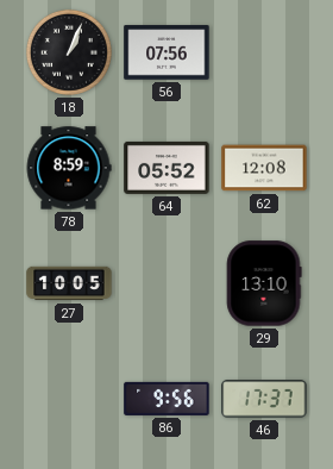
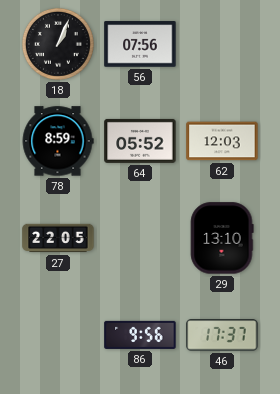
62: 12:08 -> 12:03 (222, 141)
27: 10:05 -> 22:05 (58, 238)
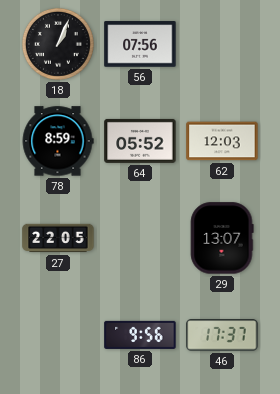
29: 13:10 -> 13:07 (222, 238)
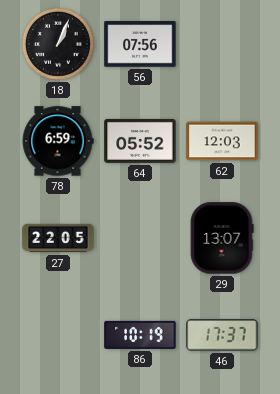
78: 8:59 -> 6:59 (58, 141)
86: 9:56 -> 10:19 (140, 335)
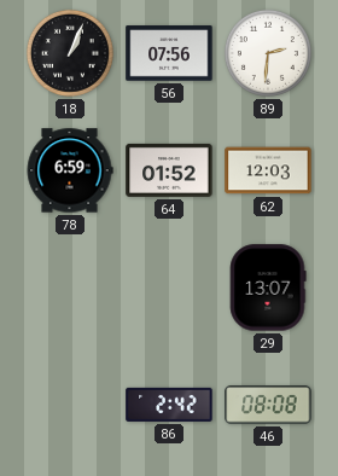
89: none -> 2:31 (268, 53)
64: 05:52 -> 01:52 (169, 170)
27: 22:05 -> none (58, 238)
86: 10:19 -> 2:42 (169, 405)
46: 17:37 -> 08:08 (268, 405)
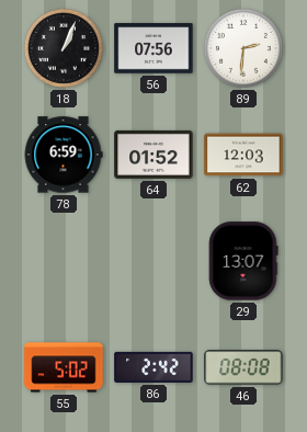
55: none -> 5:02 (64, 367)
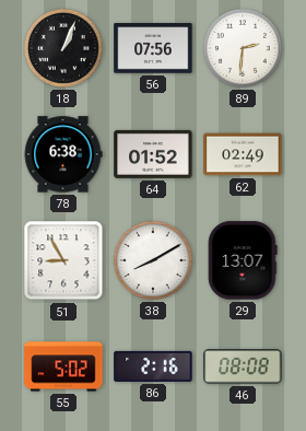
78: 6:59 -> 6:38 (63, 154)
62: 12:03 -> 02:49 (243, 154)
51: none -> 8:55 (63, 260)
38: none -> 8:10 (153, 260)
86: 2:42 -> 2:16 (153, 366)
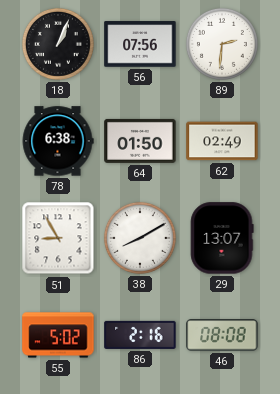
64: 01:52 -> 01:50 (140, 141)
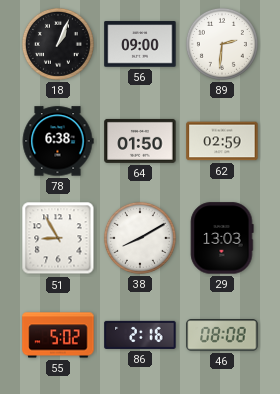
56: 07:56 -> 09:00 (140, 44)
62: 02:49 -> 02:59 (222, 141)
29: 13:07 -> 13:03 (222, 238)
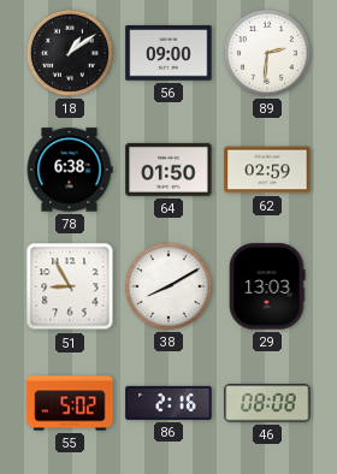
18: 1:04 -> 1:09 (70, 53)
